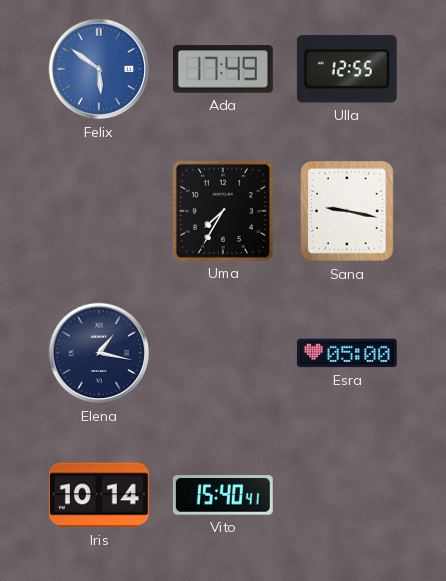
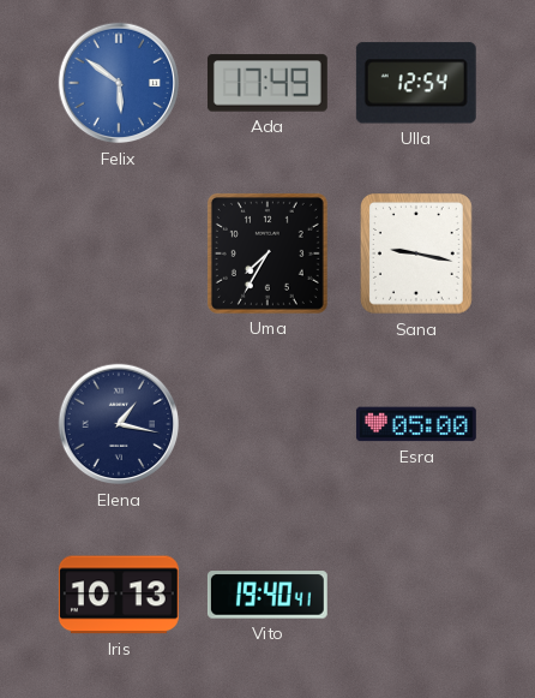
Ulla: 12:55 -> 12:54 (416, 83)
Iris: 10:14 -> 10:13 (119, 595)
Vito: 15:40 -> 19:40 (267, 595)
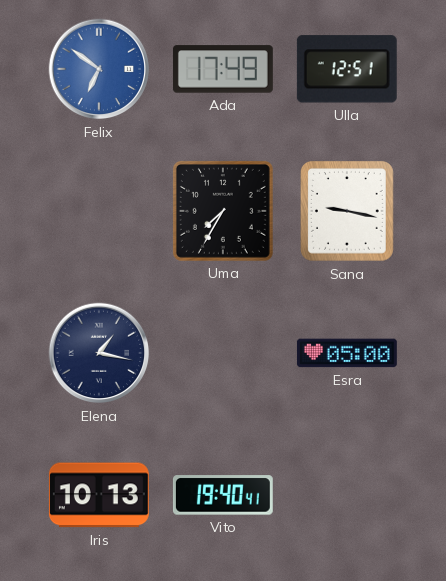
Felix: 5:51 -> 6:51 (99, 69)
Ulla: 12:54 -> 12:51 (347, 69)
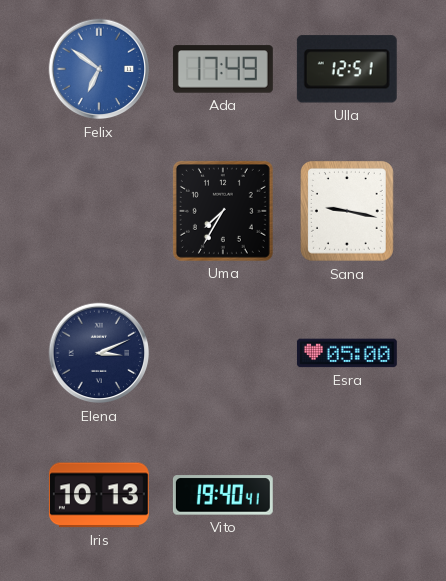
Elena: 1:17 -> 3:11 (99, 353)
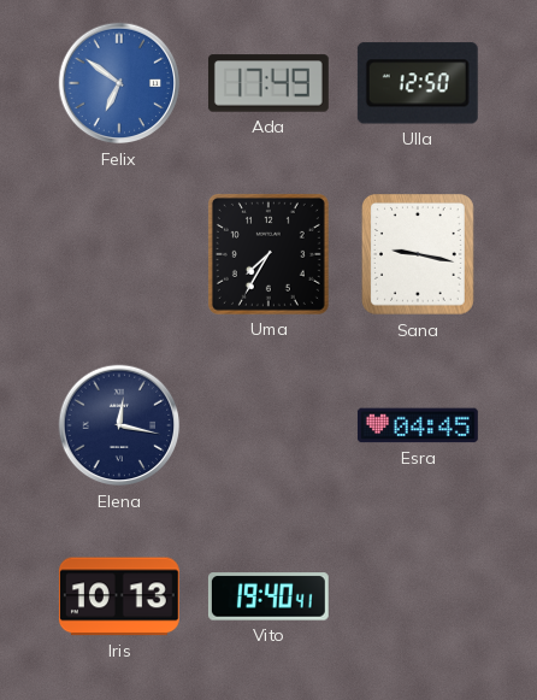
Ulla: 12:51 -> 12:50 (418, 83)
Elena: 3:11 -> 12:17 (119, 425)
Esra: 05:00 -> 04:45 (418, 425)
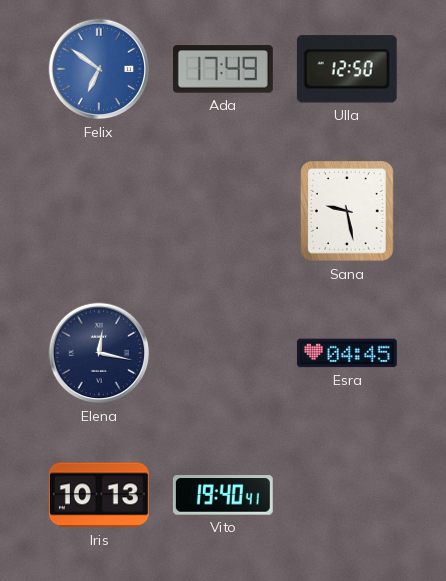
Uma: 7:35 -> none (268, 254)
Sana: 9:17 -> 9:28 (348, 212)
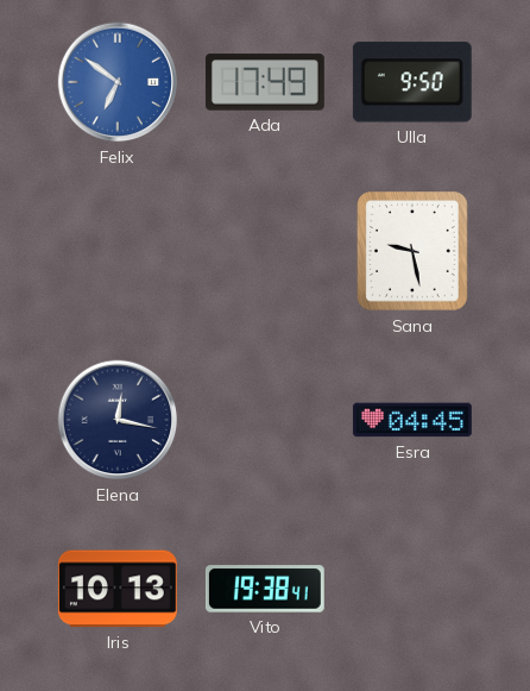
Ulla: 12:50 -> 9:50 (412, 82)
Vito: 19:40 -> 19:38 (265, 589)
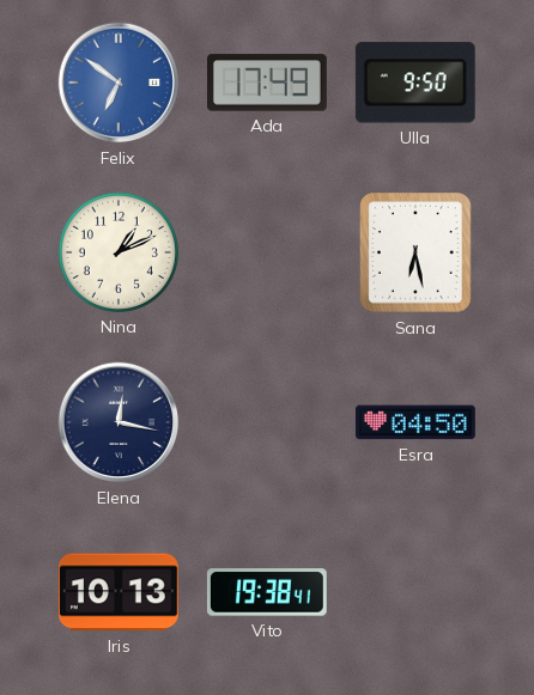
Nina: none -> 1:11 (119, 252)
Sana: 9:28 -> 6:28 (417, 254)
Esra: 04:45 -> 04:50 (415, 422)
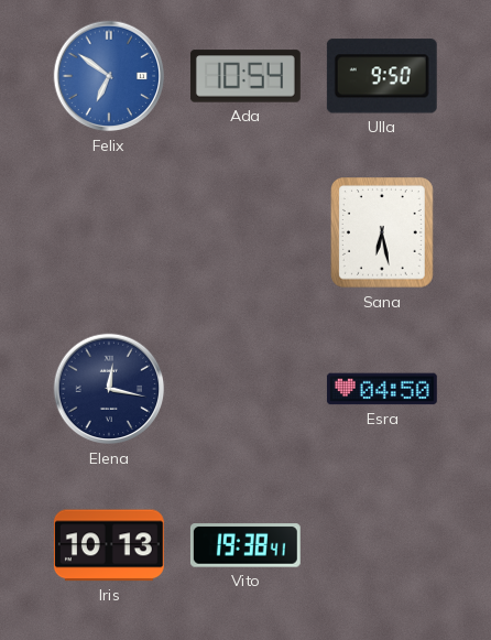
Ada: 17:49 -> 10:54 (245, 76)
Nina: 1:11 -> none (119, 252)
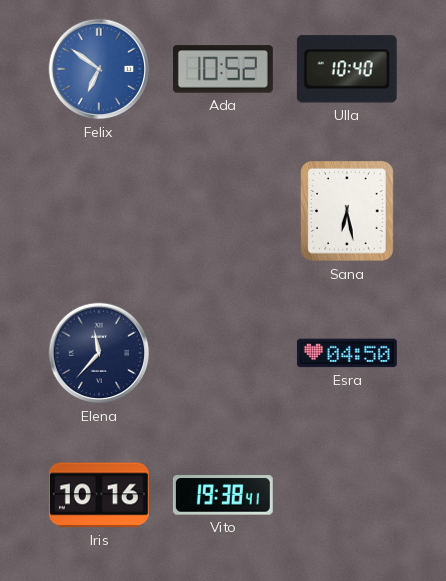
Ada: 10:54 -> 10:52 (223, 69)
Ulla: 9:50 -> 10:40 (347, 69)
Elena: 12:17 -> 11:37 (99, 353)
Iris: 10:13 -> 10:16 (99, 495)
